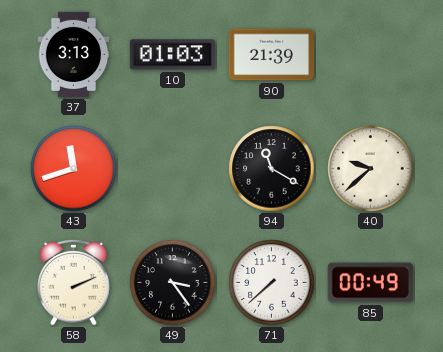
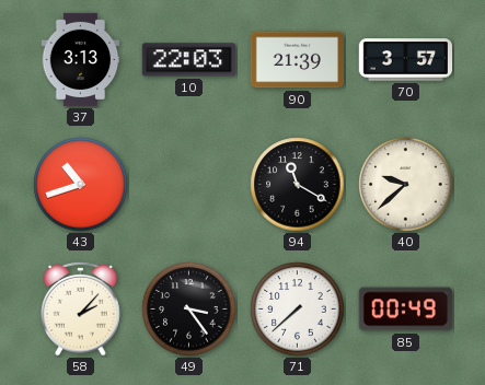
10: 01:03 -> 22:03 (188, 60)
70: none -> 3:57 (405, 60)
43: 11:42 -> 10:42 (81, 185)
58: 2:11 -> 2:07 (81, 308)
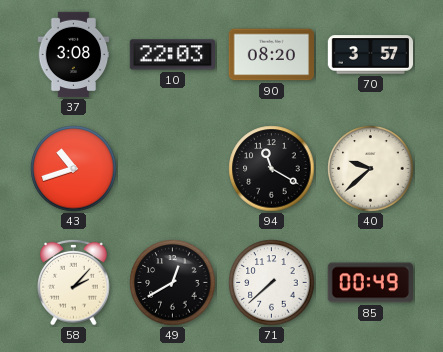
37: 3:13 -> 3:08 (74, 55)
90: 21:39 -> 08:20 (271, 55)
49: 3:24 -> 12:40 (173, 283)
